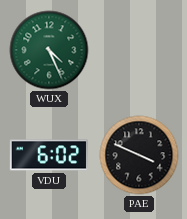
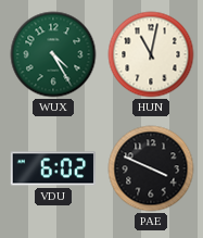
WUX: 4:26 -> 4:25 (53, 54)
HUN: none -> 11:02 (151, 54)
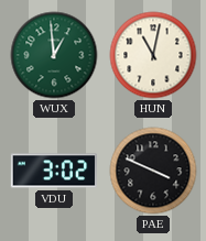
WUX: 4:25 -> 12:59 (54, 55)
VDU: 6:02 -> 3:02 (53, 171)
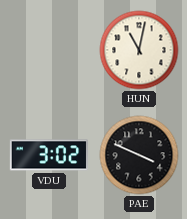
WUX: 12:59 -> none (54, 55)
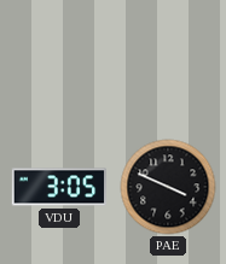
HUN: 11:02 -> none (139, 50)
VDU: 3:02 -> 3:05 (58, 187)
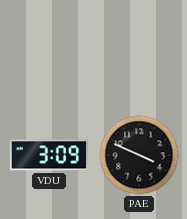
VDU: 3:05 -> 3:09 (48, 155)
